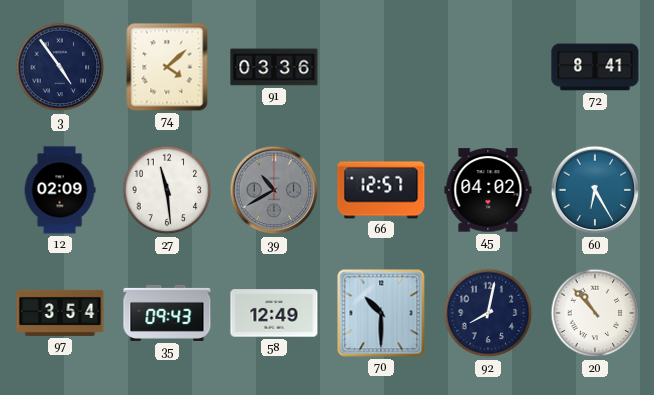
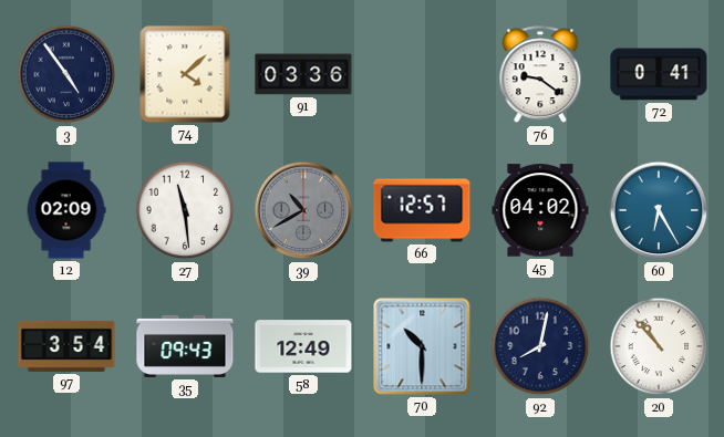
76: none -> 9:21 (540, 75)
72: 8:41 -> 0:41 (659, 74)
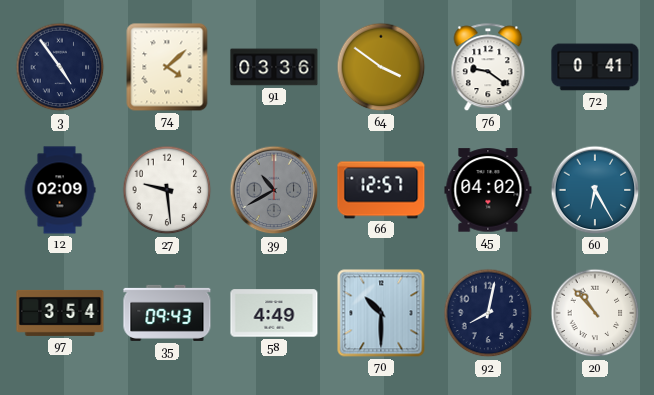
64: none -> 3:51 (381, 67)
27: 11:29 -> 9:29 (167, 190)
58: 12:49 -> 4:49 (274, 313)
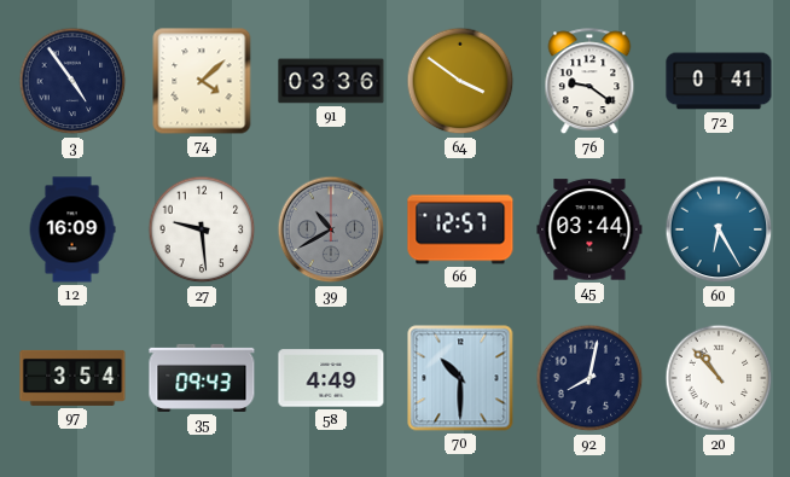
12: 02:09 -> 16:09 (72, 229)
45: 04:02 -> 03:44 (589, 229)
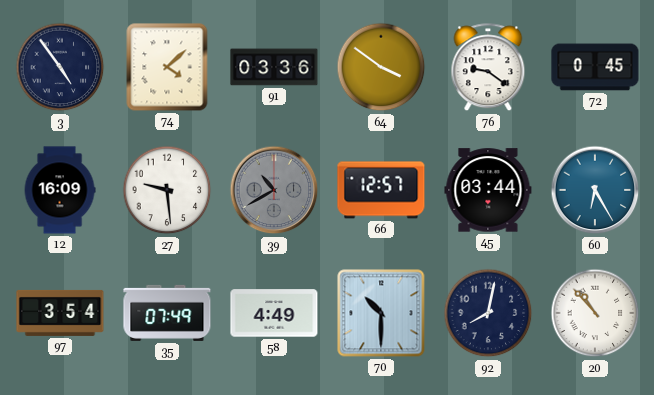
72: 0:41 -> 0:45 (595, 67)
35: 09:43 -> 07:49 (167, 313)
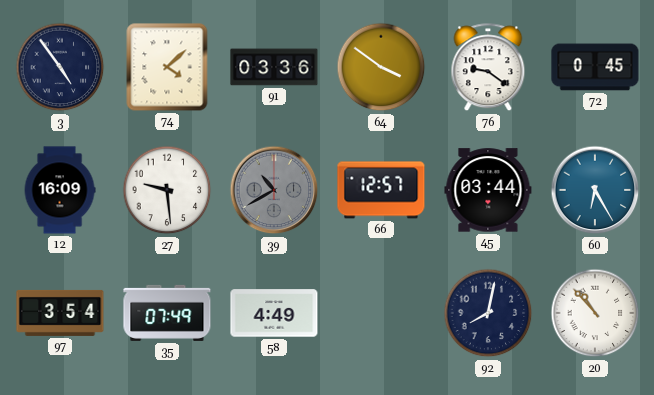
70: 10:30 -> none (381, 313)
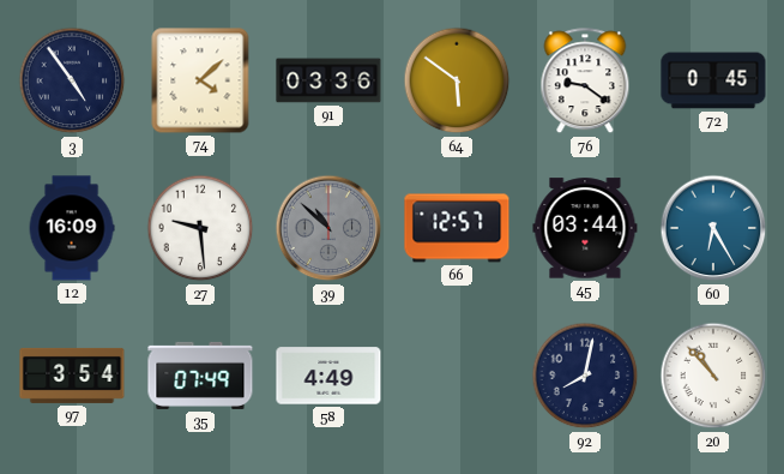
64: 3:51 -> 5:51 (457, 80)
39: 10:40 -> 10:52 (328, 228)
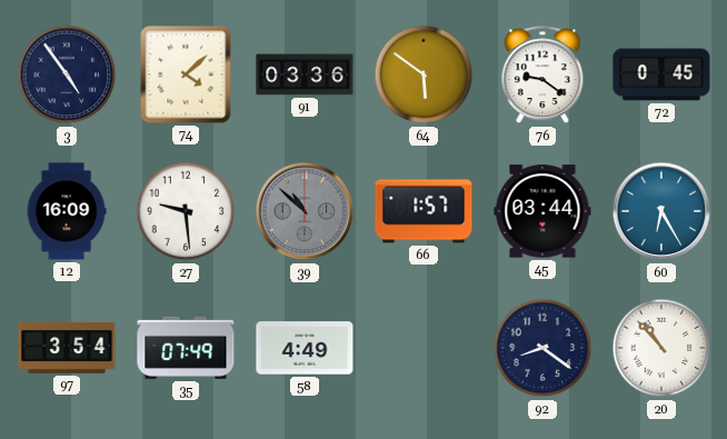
66: 12:57 -> 1:57 (424, 211)
92: 8:02 -> 8:21 (542, 348)
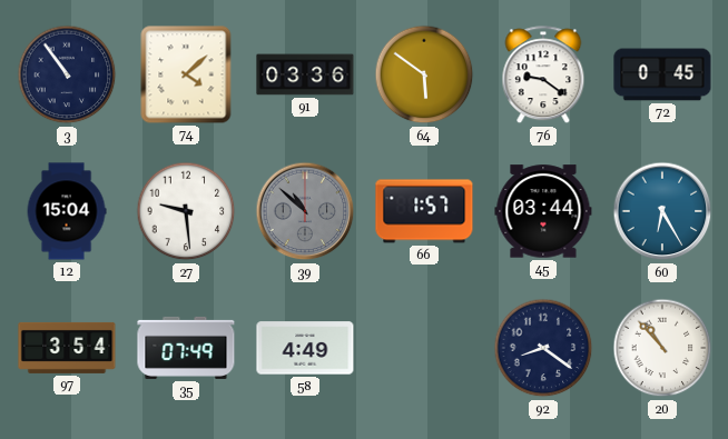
3: 4:54 -> 10:54 (67, 74)
12: 16:09 -> 15:04 (67, 211)
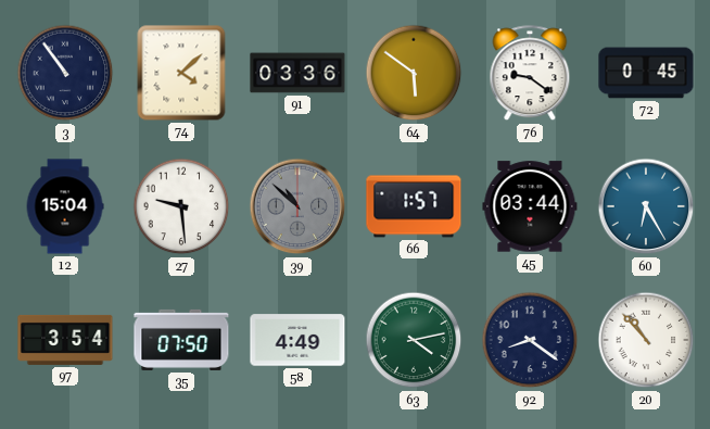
35: 07:49 -> 07:50 (181, 340)
63: none -> 4:13 (414, 340)
